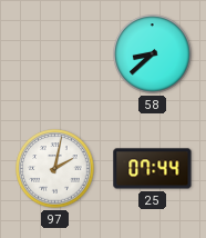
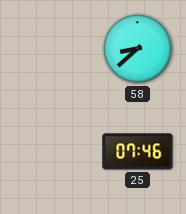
97: 2:02 -> none (55, 169)
25: 07:44 -> 07:46 (138, 152)
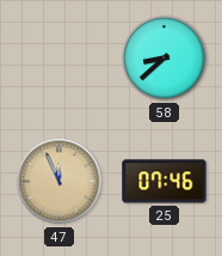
47: none -> 11:56 (60, 182)
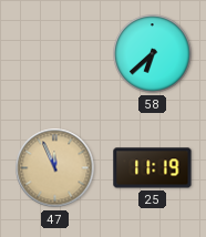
58: 8:38 -> 6:38 (153, 54)
25: 07:46 -> 11:19 (153, 168)
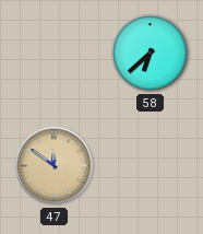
47: 11:56 -> 11:51 (55, 166)
25: 11:19 -> none (153, 168)
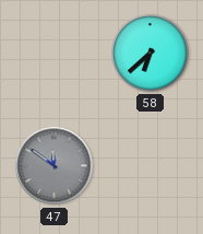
47 dial: champagne -> grey (55, 166)
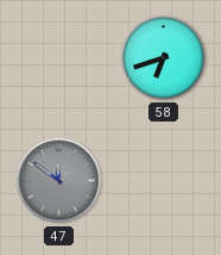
58: 6:38 -> 6:42 (164, 58)
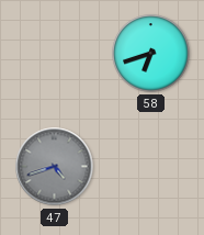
47: 11:51 -> 4:42 (55, 167)
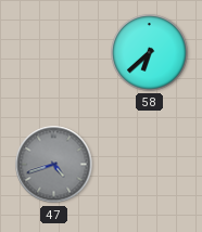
58: 6:42 -> 6:38 (150, 53)
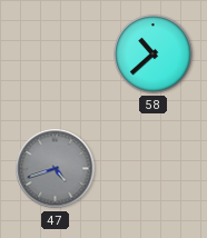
58: 6:38 -> 10:38 (154, 54)
